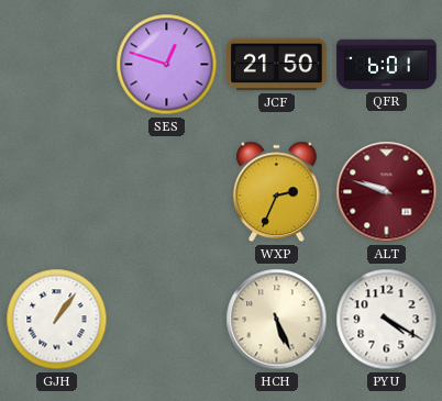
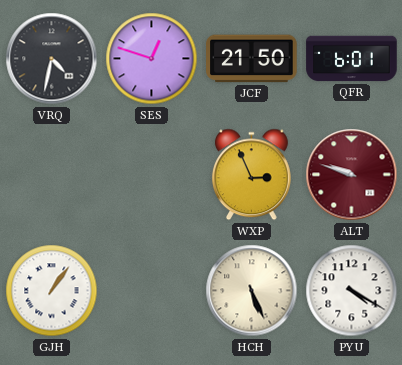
VRQ: none -> 4:32 (52, 59)
WXP: 2:34 -> 2:56 (251, 175)
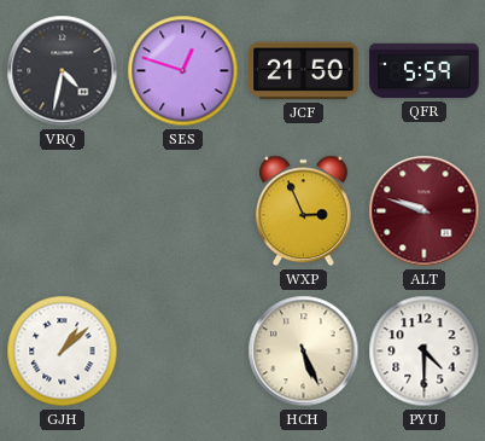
QFR: 6:01 -> 5:59 (425, 71)
GJH: 1:06 -> 1:08 (63, 352)
PYU: 4:20 -> 4:30 (425, 352)
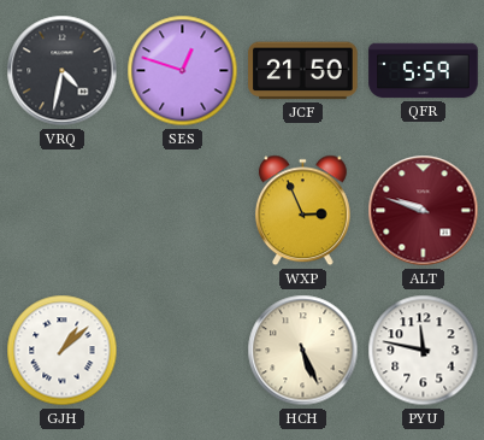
PYU: 4:30 -> 11:47 (424, 351)
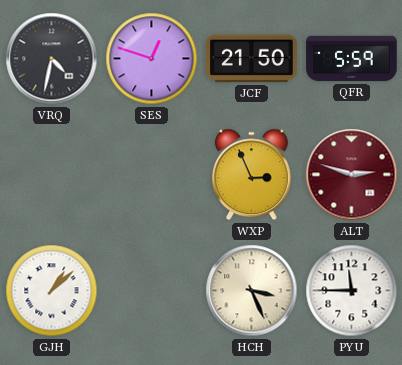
ALT: 9:48 -> 2:48 (352, 175)
HCH: 5:26 -> 3:26 (252, 291)
PYU: 11:47 -> 11:45 (352, 291)
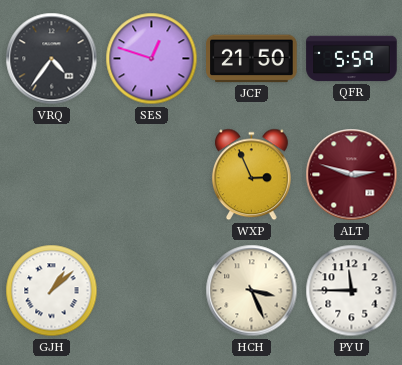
VRQ: 4:32 -> 4:36 (52, 59)
